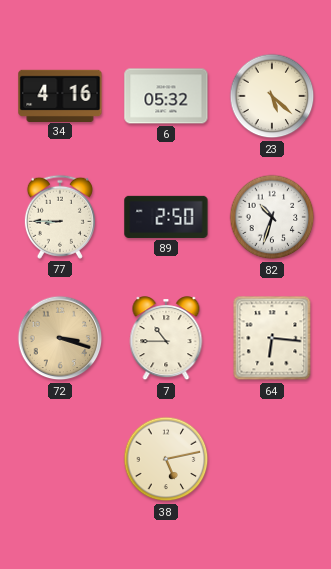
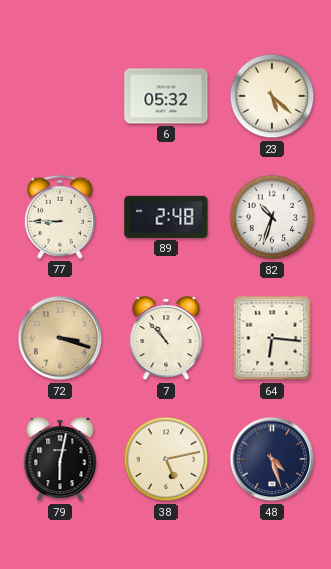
34: 4:16 -> none (60, 95)
89: 2:50 -> 2:48 (166, 217)
7: 10:45 -> 10:53 (166, 339)
79: none -> 6:02 (60, 460)
48: none -> 4:27 (272, 459)
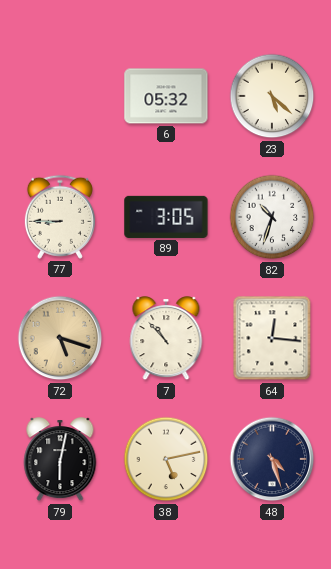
89: 2:48 -> 3:05 (166, 217)
72: 3:18 -> 5:18 (60, 338)
64: 6:16 -> 12:16 (272, 338)
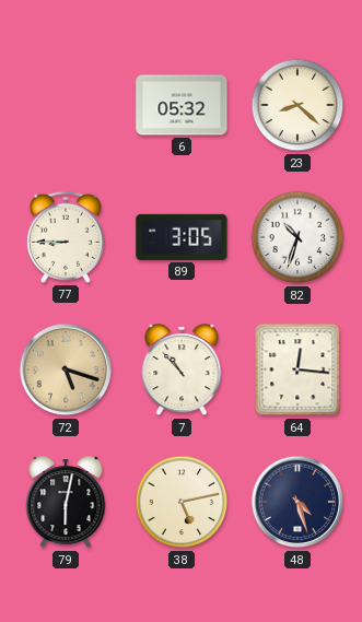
23: 5:22 -> 8:22 (297, 105)
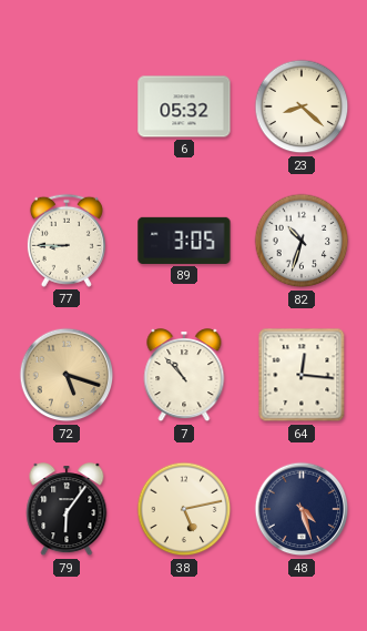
79: 6:02 -> 6:06 (67, 510)
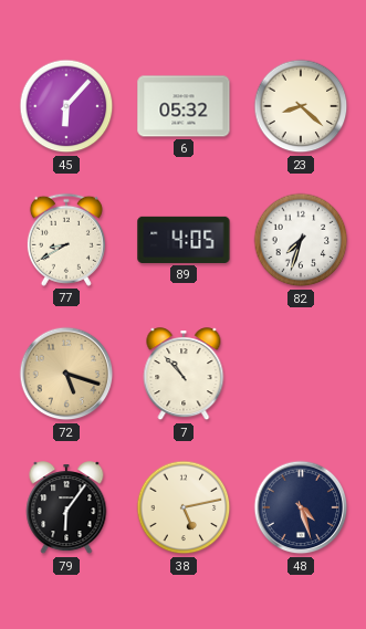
45: none -> 6:07 (66, 106)
77: 8:45 -> 8:40 (66, 240)
89: 3:05 -> 4:05 (184, 240)
82: 10:33 -> 7:33 (301, 240)
64: 12:16 -> none (302, 375)
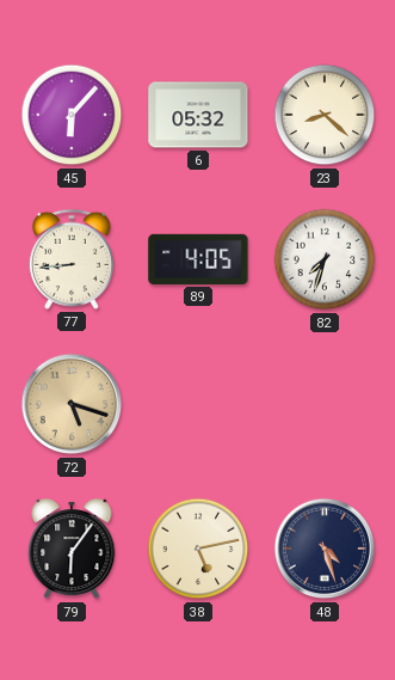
77: 8:40 -> 8:44 (72, 259)
7: 10:53 -> none (184, 375)
